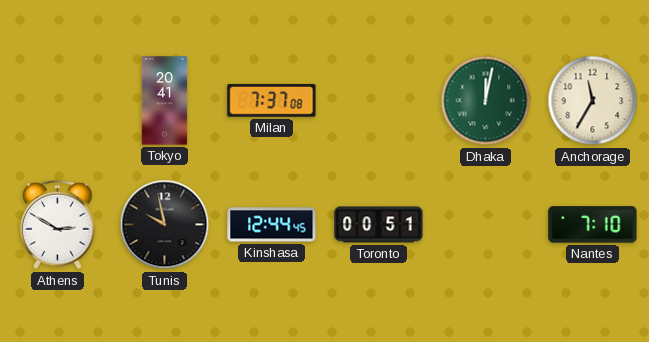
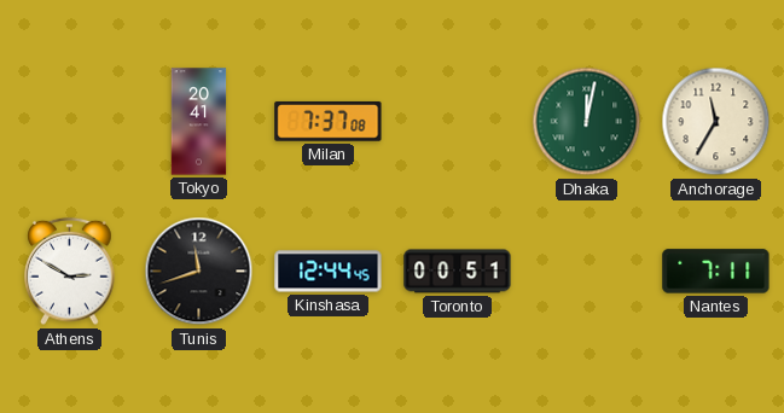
Tunis: 9:58 -> 11:42 (199, 272)
Nantes: 7:10 -> 7:11 (716, 272)
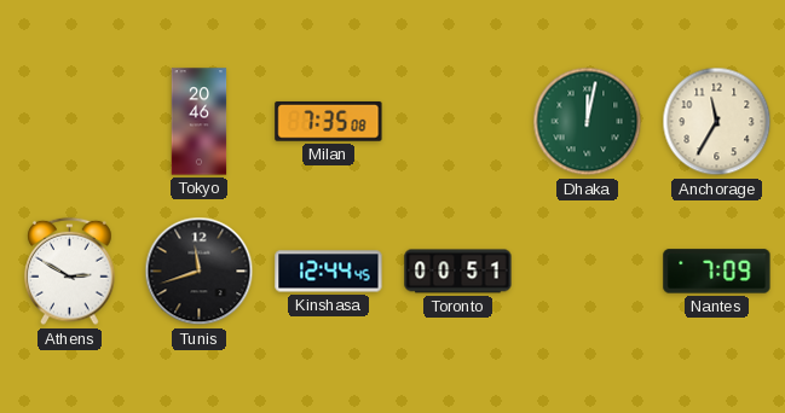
Tokyo: 20:41 -> 20:46 (200, 122)
Milan: 7:37 -> 7:35 (329, 121)
Nantes: 7:11 -> 7:09 (717, 272)
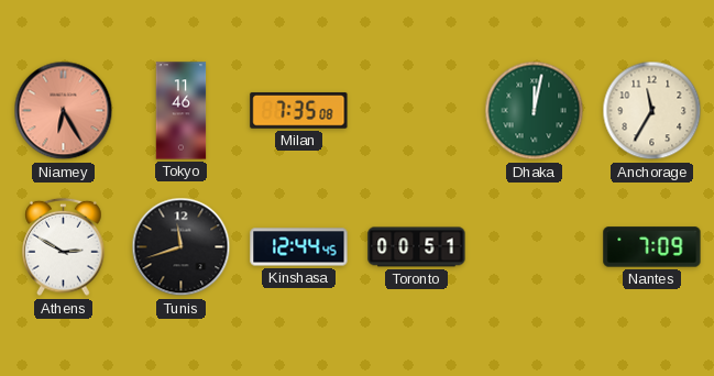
Niamey: none -> 6:25 (64, 111)
Tokyo: 20:46 -> 11:46 (182, 111)
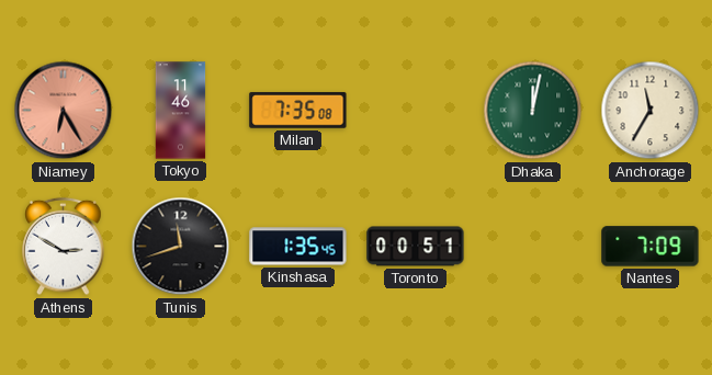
Kinshasa: 12:44 -> 1:35 (298, 247)
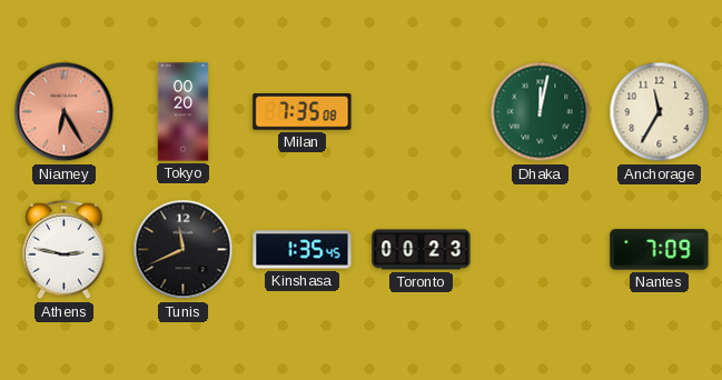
Tokyo: 11:46 -> 00:20 (184, 112)
Athens: 2:50 -> 2:47 (65, 250)
Tunis: 11:42 -> 11:41 (184, 250)
Toronto: 00:51 -> 00:23 (422, 250)
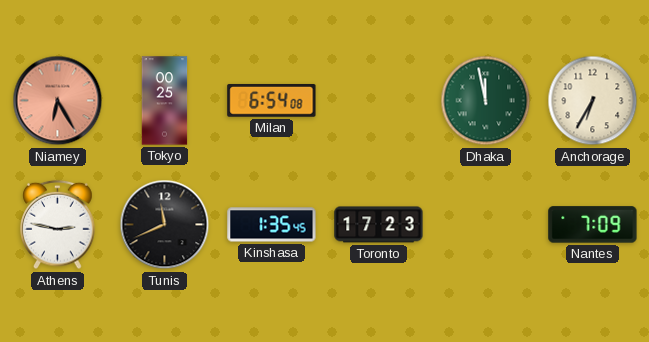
Tokyo: 00:20 -> 00:25 (165, 101)
Milan: 7:35 -> 6:54 (272, 100)
Dhaka: 12:02 -> 11:58 (486, 101)
Anchorage: 11:35 -> 6:35 (593, 101)
Toronto: 00:23 -> 17:23 (379, 225)
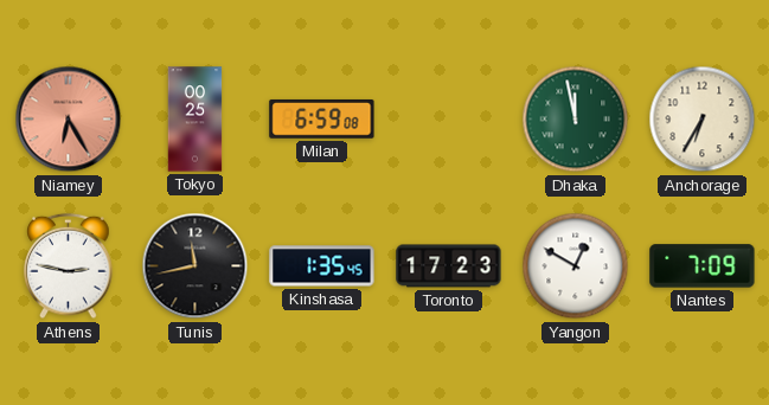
Milan: 6:54 -> 6:59 (322, 118)
Tunis: 11:41 -> 11:43 (196, 266)
Yangon: none -> 12:50 (576, 266)
